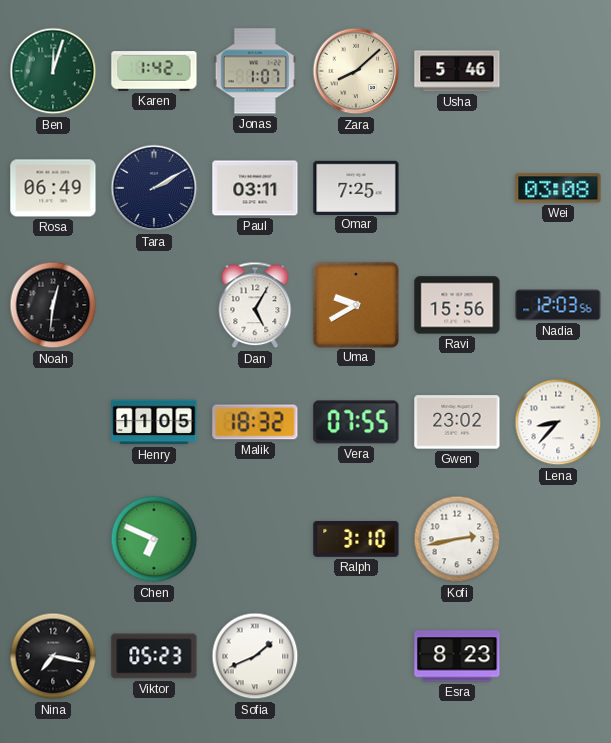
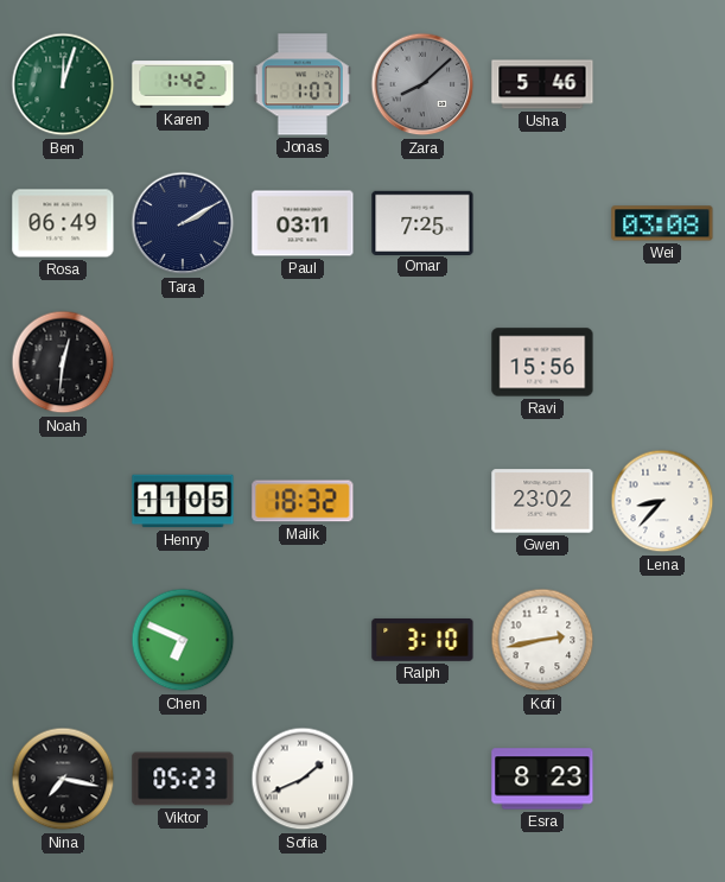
Zara dial: cream -> grey (422, 84)
Dan: 5:05 -> none (255, 305)
Uma: 9:40 -> none (355, 304)
Nadia: 12:03 -> none (558, 305)
Vera: 07:55 -> none (356, 422)
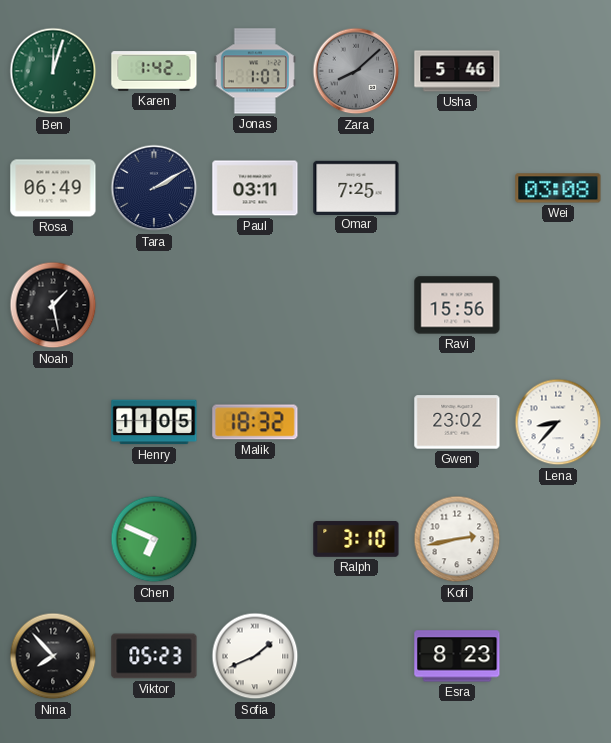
Noah: 12:31 -> 1:28 (53, 305)
Nina: 7:17 -> 7:53 (53, 656)
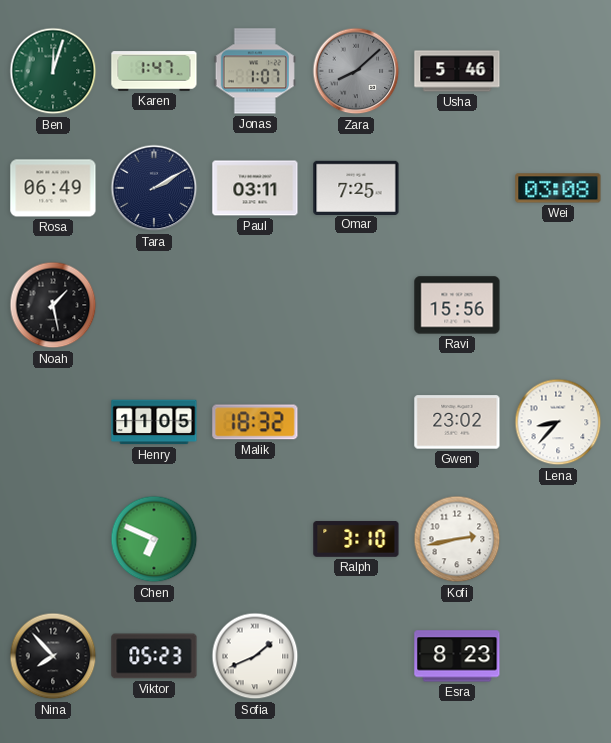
Karen: 1:42 -> 1:47 (154, 71)
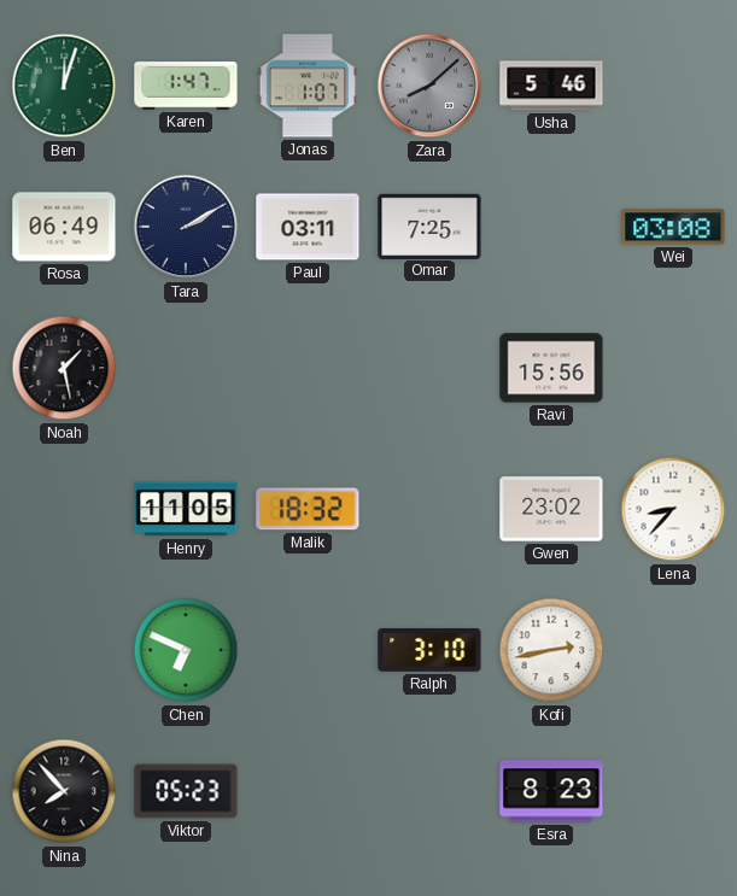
Sofia: 1:41 -> none (255, 656)
